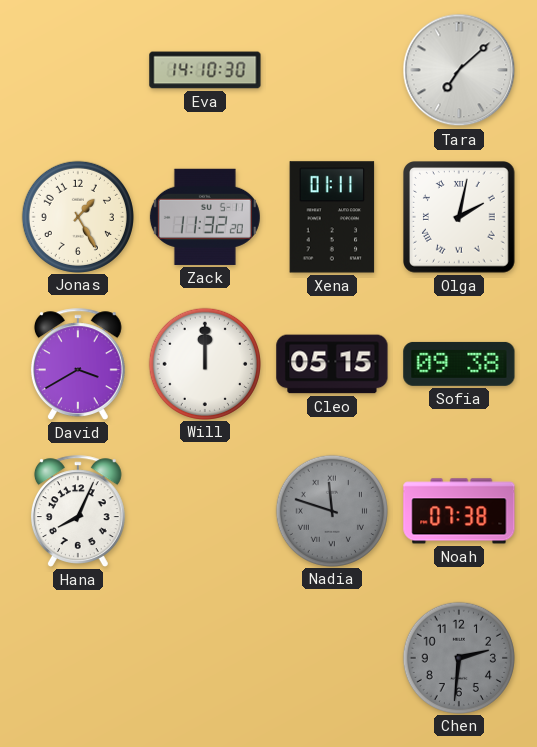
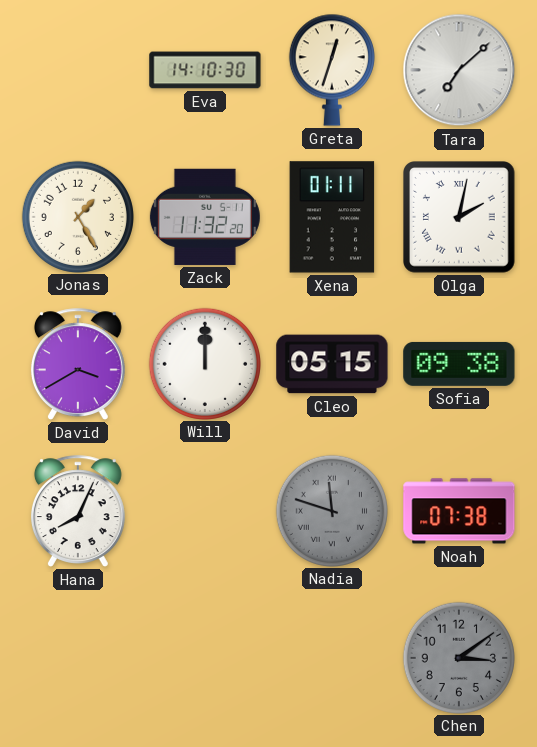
Greta: none -> 12:33 (332, 70)
Chen: 2:31 -> 3:09 (459, 657)
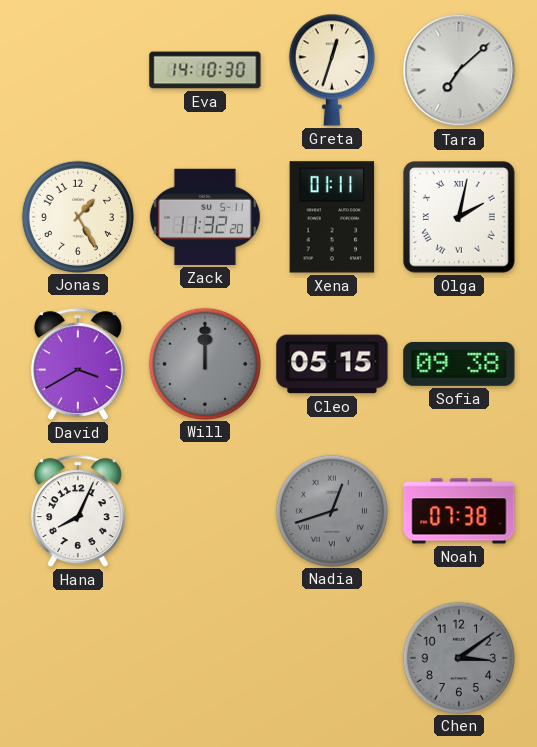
Will dial: white -> grey (205, 363)
Nadia: 11:48 -> 12:42 (332, 510)
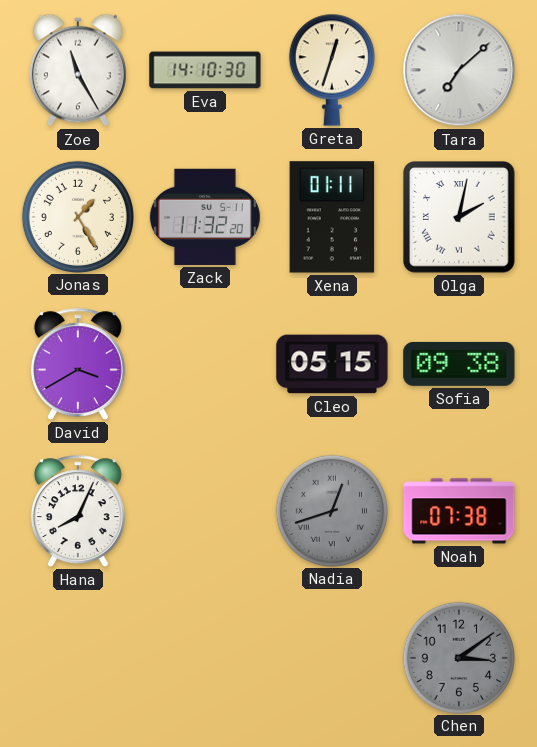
Zoe: none -> 11:25 (78, 70)
Will: 12:00 -> none (205, 363)
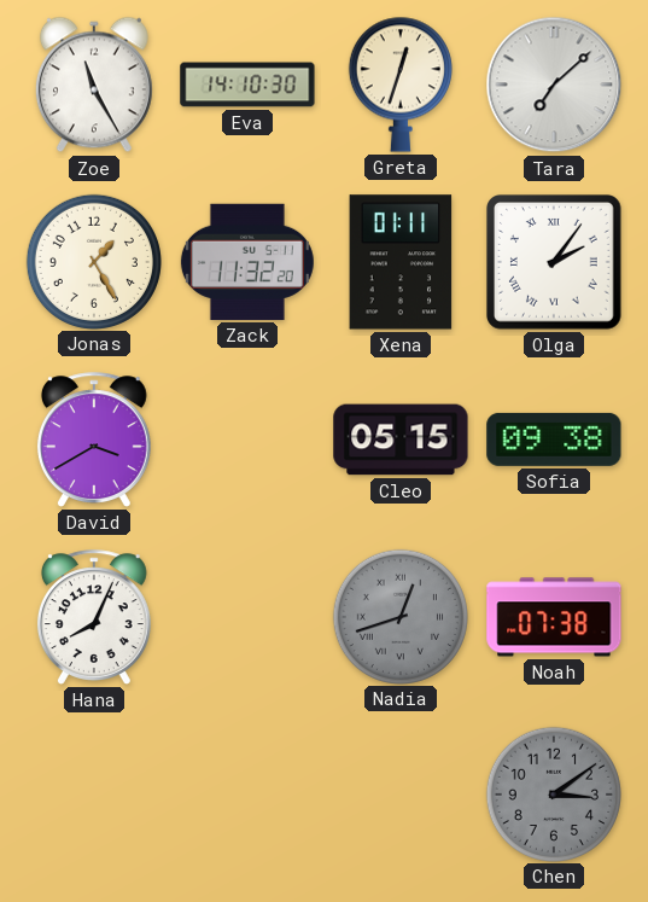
Olga: 2:02 -> 2:06 (555, 263)
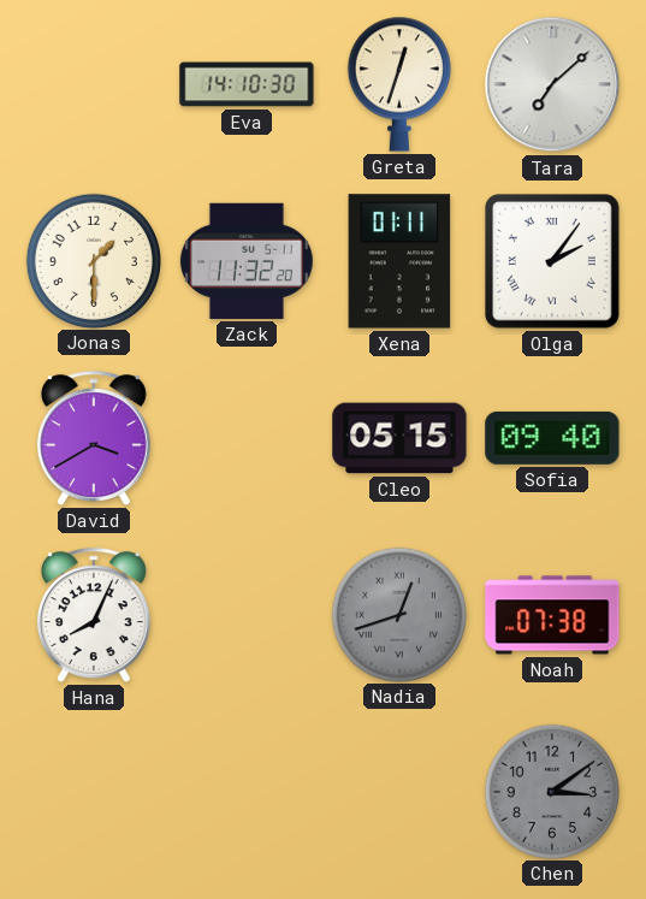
Zoe: 11:25 -> none (94, 85)
Jonas: 1:25 -> 1:30 (94, 260)
Sofia: 09:38 -> 09:40 (552, 438)
